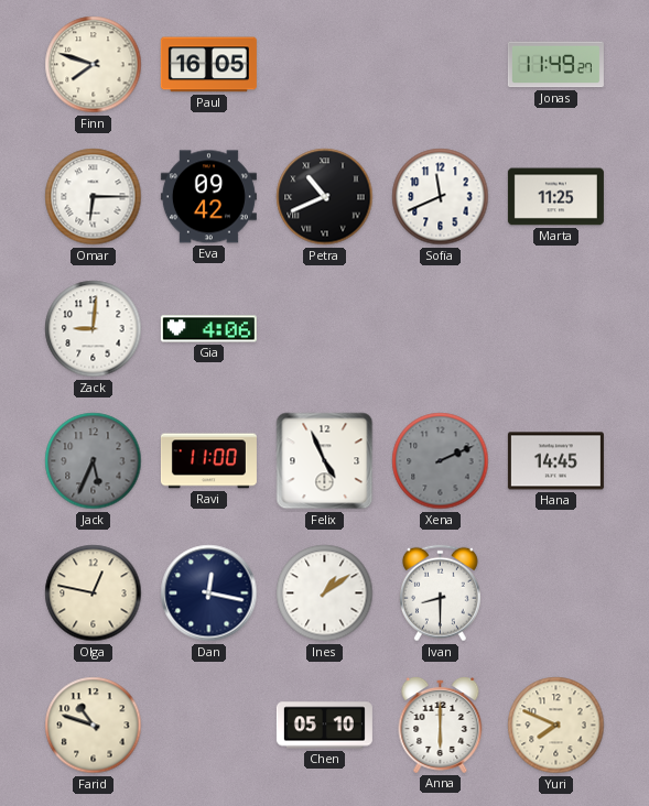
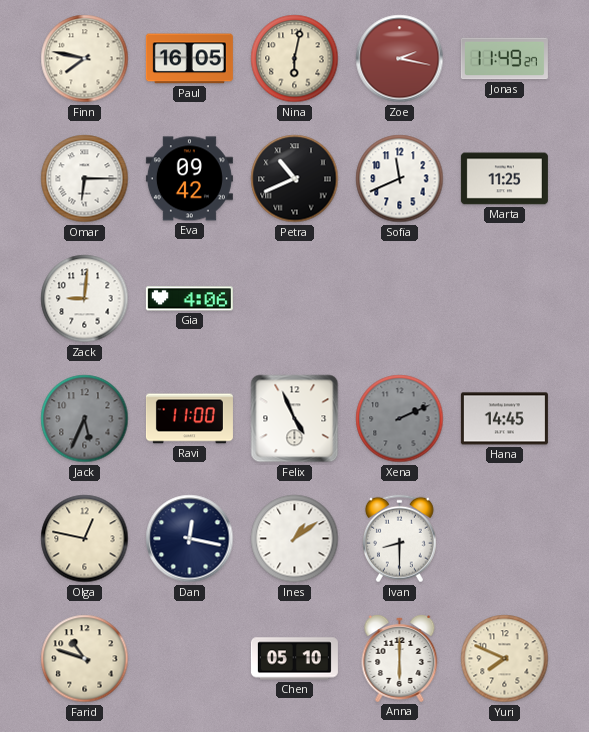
Finn: 7:48 -> 7:47 (85, 59)
Nina: none -> 6:02 (295, 59)
Zoe: none -> 2:17 (400, 59)
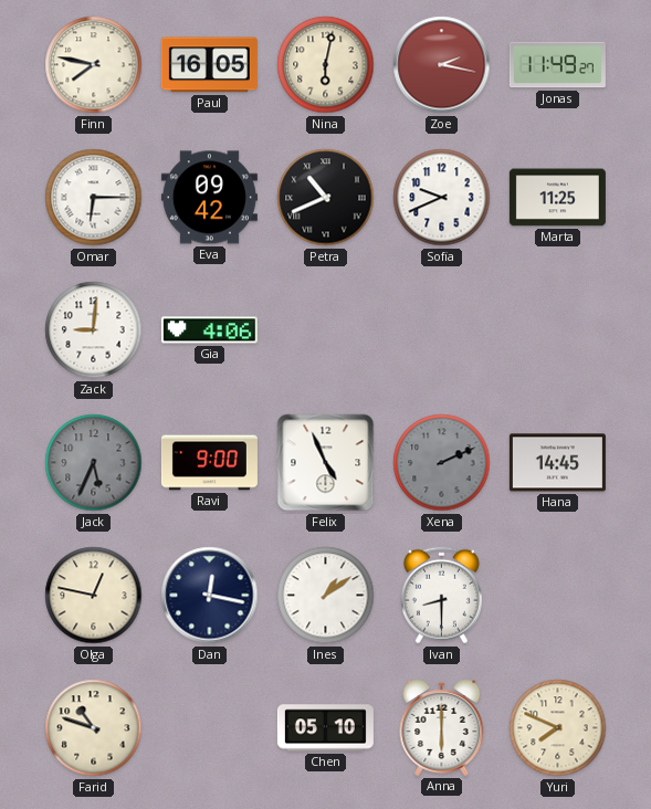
Sofia: 11:41 -> 9:41 (442, 198)
Ravi: 11:00 -> 9:00 (209, 463)
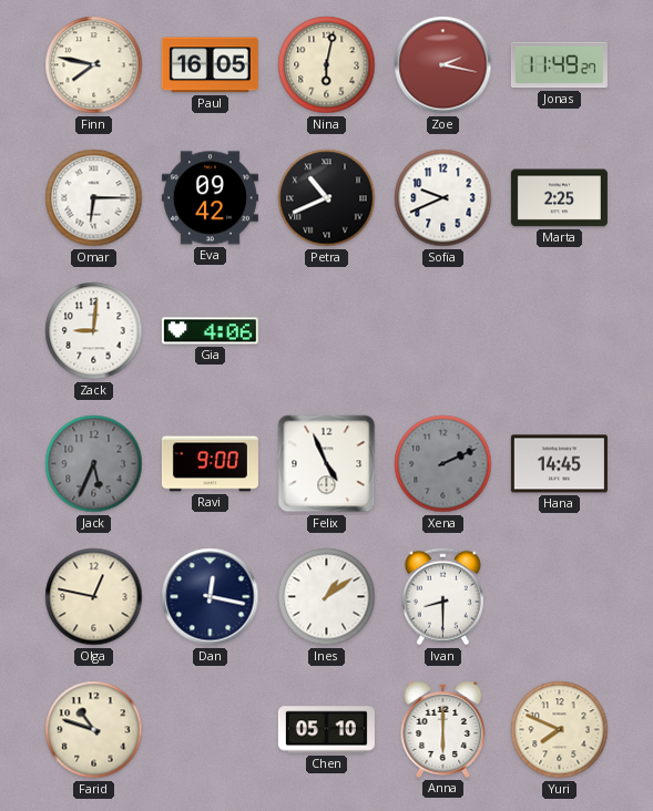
Marta: 11:25 -> 2:25 (559, 198)
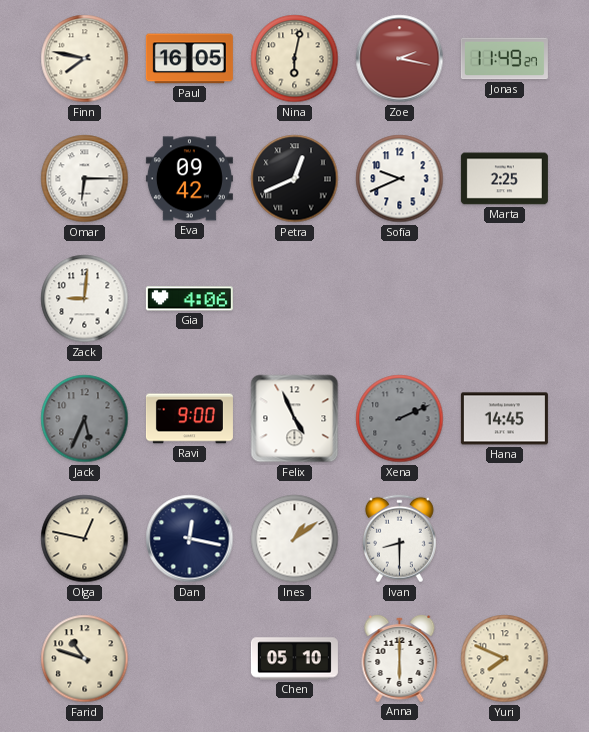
Petra: 10:41 -> 12:41 (295, 179)
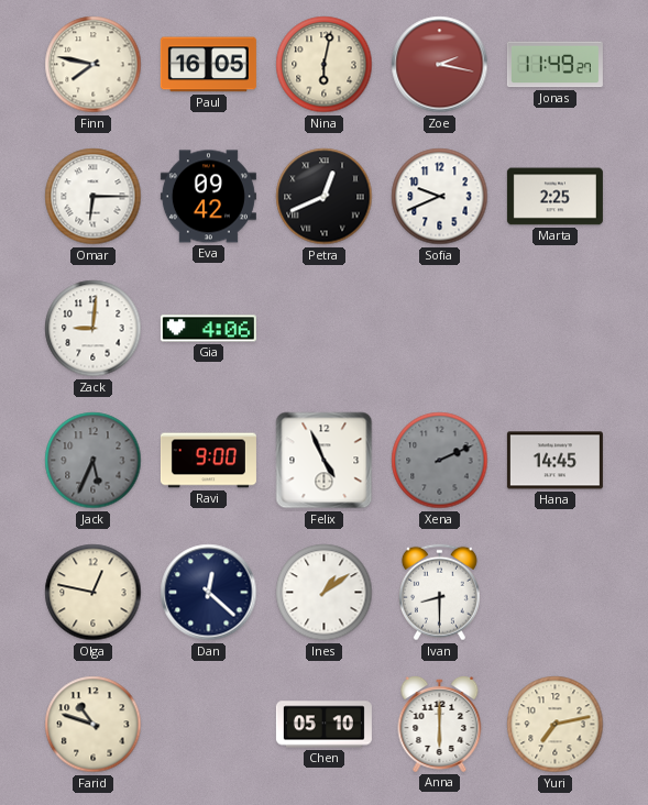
Dan: 12:17 -> 12:22 (209, 593)
Yuri: 7:49 -> 7:13 (556, 725)
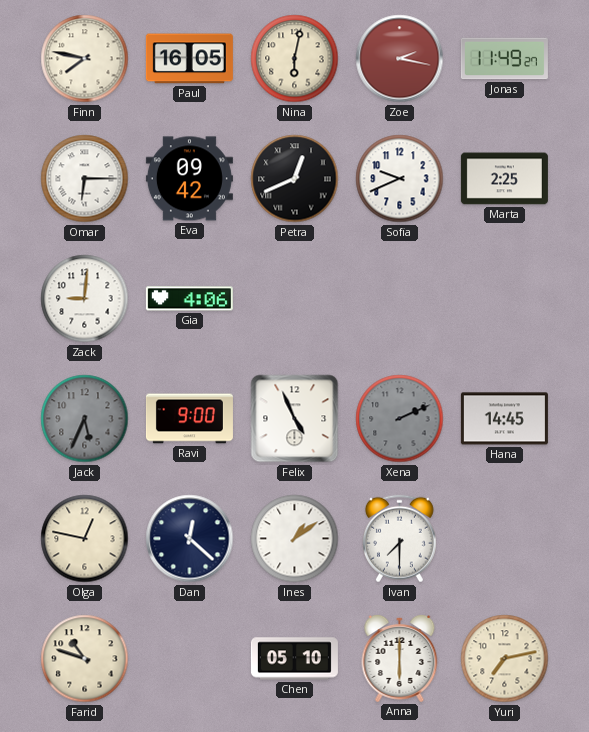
Ivan: 8:30 -> 7:30 (399, 539)
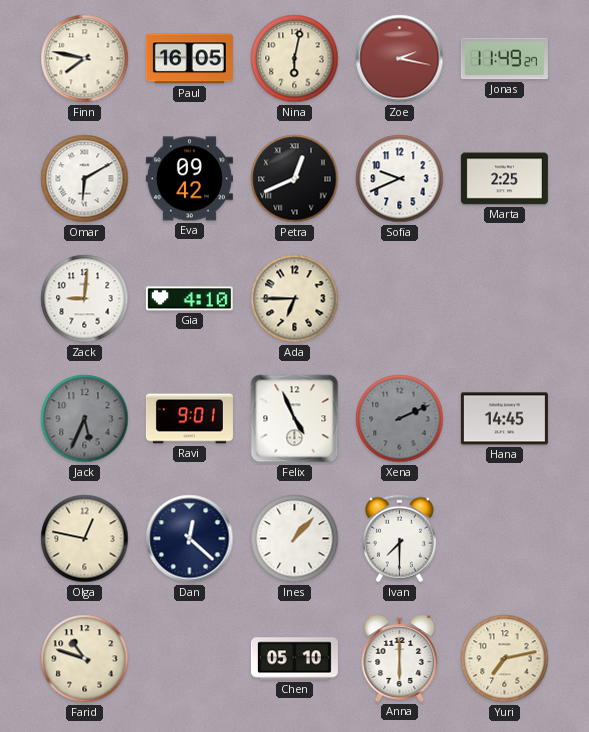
Omar: 6:15 -> 6:10 (85, 179)
Gia: 4:06 -> 4:10 (189, 299)
Ada: none -> 6:45 (295, 299)
Ravi: 9:00 -> 9:01 (189, 419)
Ines: 1:09 -> 1:07 (295, 539)
